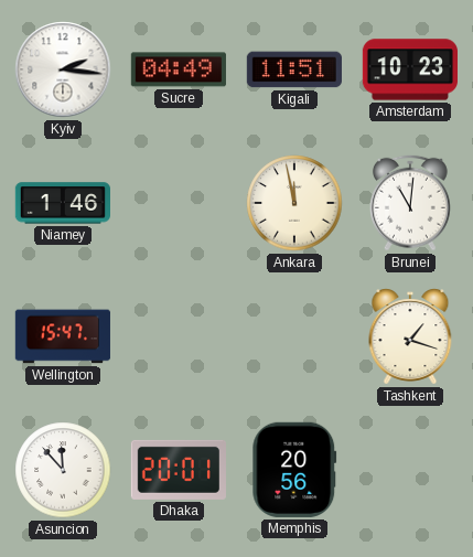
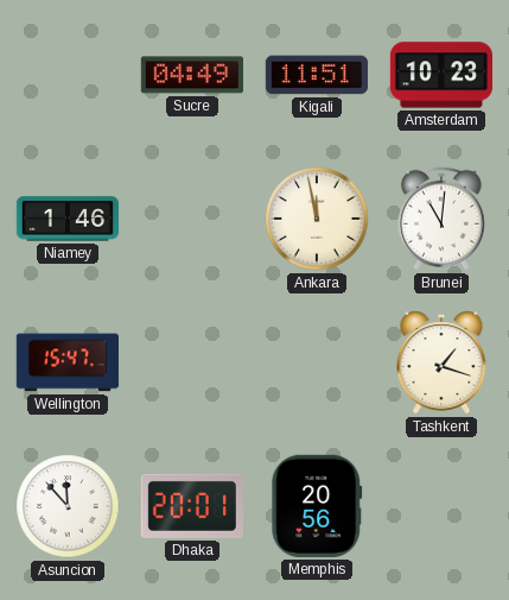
Kyiv: 2:16 -> none (63, 69)
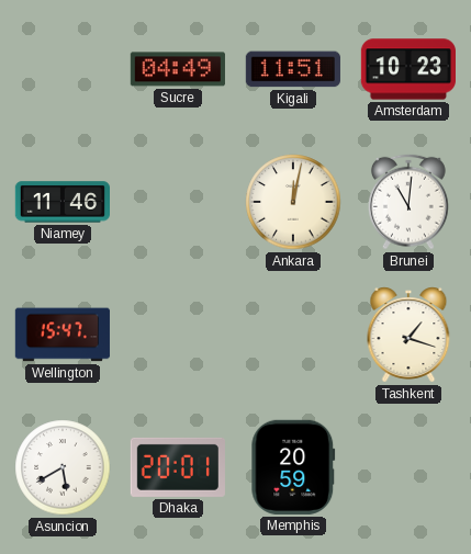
Niamey: 1:46 -> 11:46 (61, 202)
Ankara: 11:58 -> 12:02 (293, 202)
Asuncion: 11:53 -> 5:40 (63, 467)
Memphis: 20:56 -> 20:59 (293, 467)
